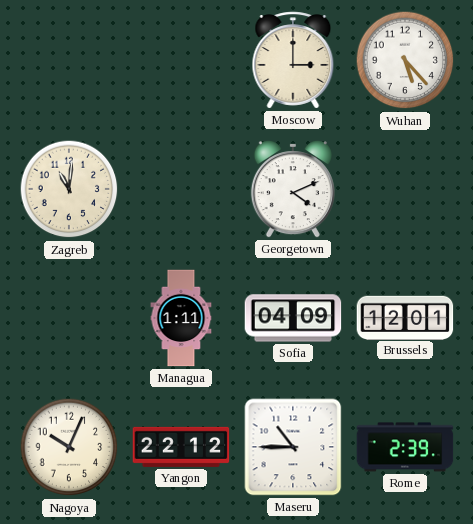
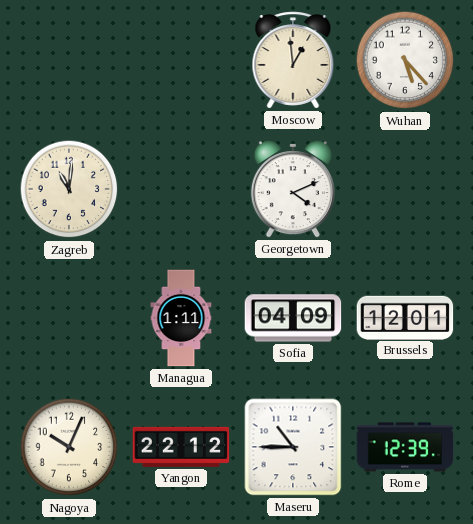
Moscow: 3:00 -> 12:59 (293, 60)
Rome: 2:39 -> 12:39 (405, 447)
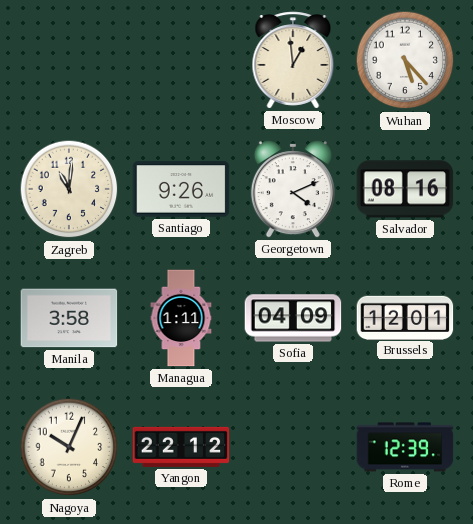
Santiago: none -> 9:26 (181, 189)
Salvador: none -> 08:16 (405, 189)
Manila: none -> 3:58 (69, 318)
Maseru: 10:45 -> none (293, 447)
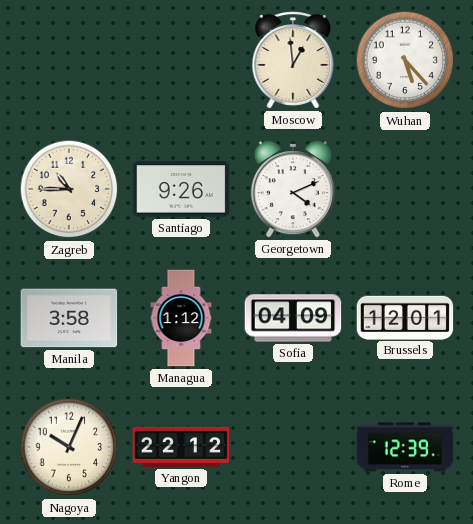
Zagreb: 11:01 -> 10:45 (69, 189)
Salvador: 08:16 -> none (405, 189)
Managua: 1:11 -> 1:12 (181, 318)
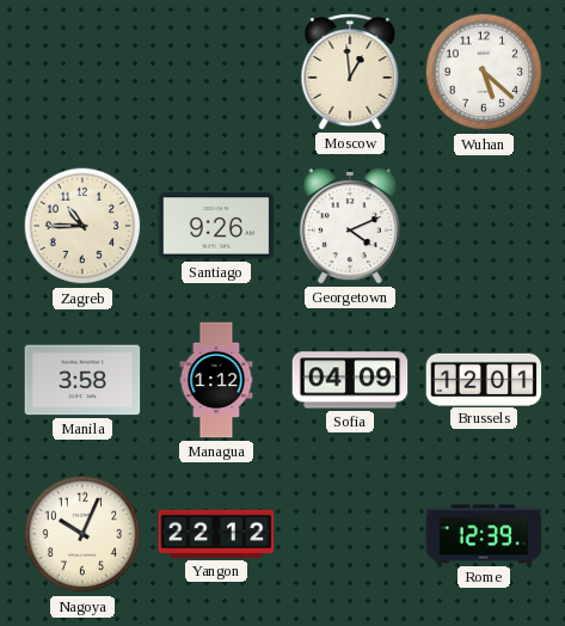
Wuhan: 5:23 -> 5:22 (484, 72)
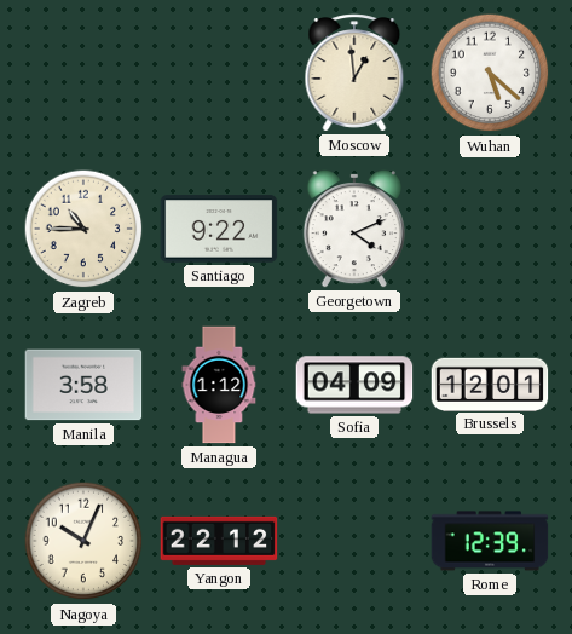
Santiago: 9:26 -> 9:22 (219, 229)
